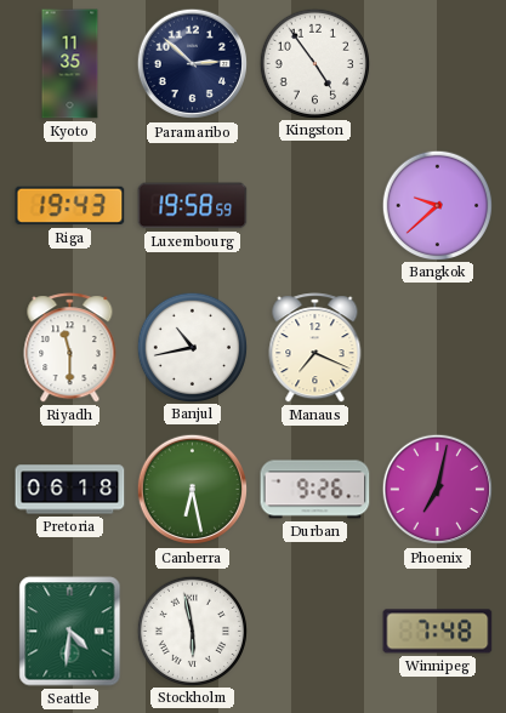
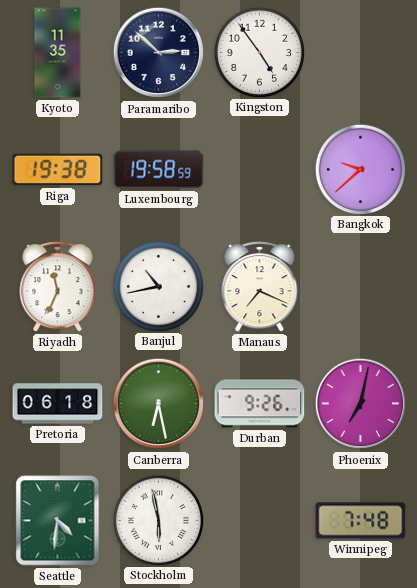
Riga: 19:43 -> 19:38 (58, 170)
Riyadh: 11:30 -> 11:34 (58, 287)
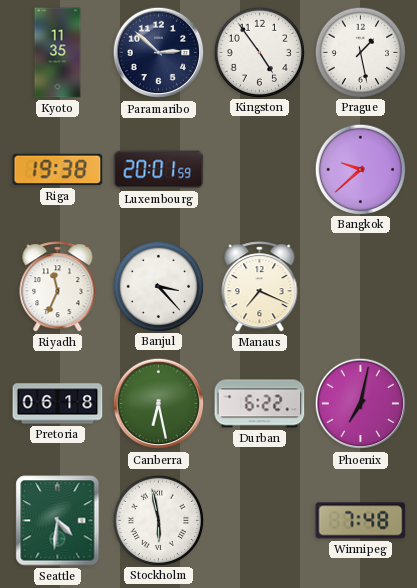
Prague: none -> 1:28 (360, 52)
Luxembourg: 19:58 -> 20:01 (159, 170)
Banjul: 10:43 -> 3:23 (158, 286)
Durban: 9:26 -> 6:22 (260, 404)
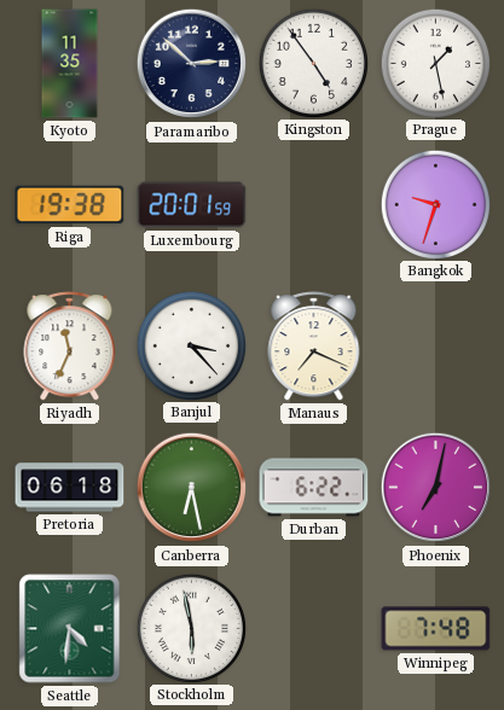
Bangkok: 9:38 -> 9:33 (435, 204)
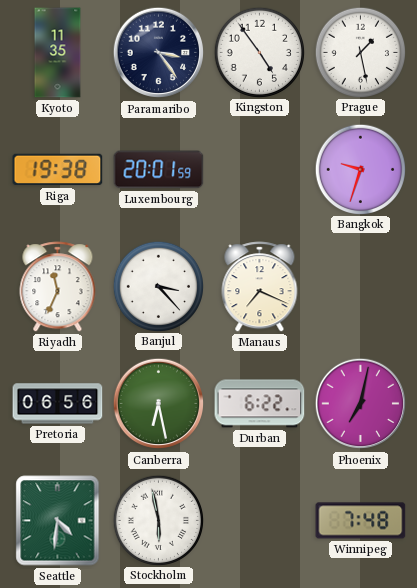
Paramaribo: 2:52 -> 3:24 (159, 53)
Pretoria: 06:18 -> 06:56 (58, 404)
